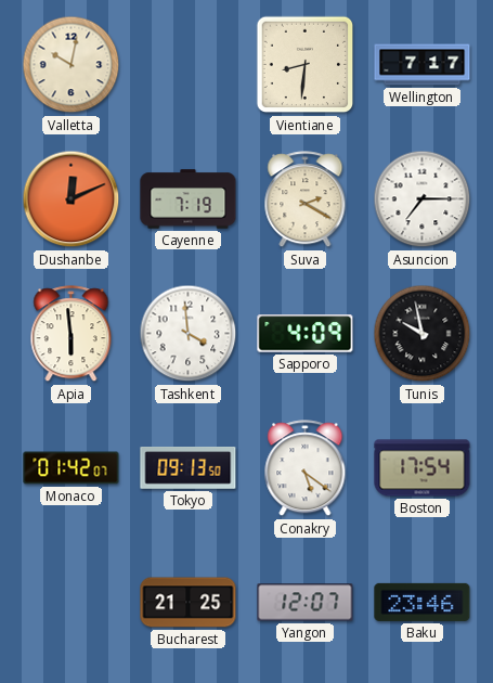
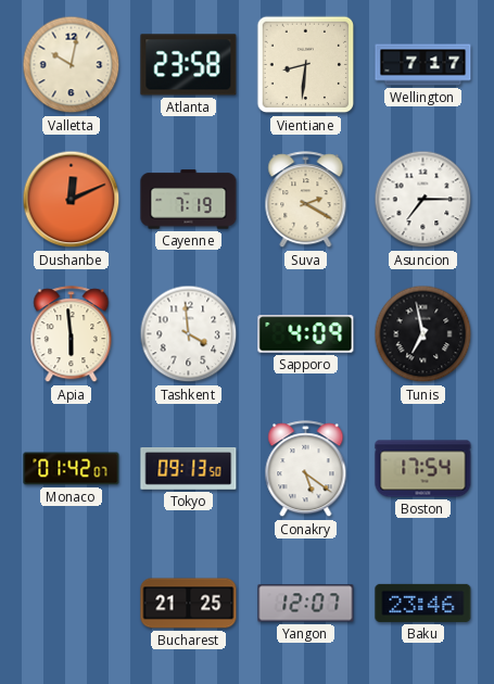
Atlanta: none -> 23:58 (189, 65)
Tunis: 9:58 -> 6:58 (423, 334)
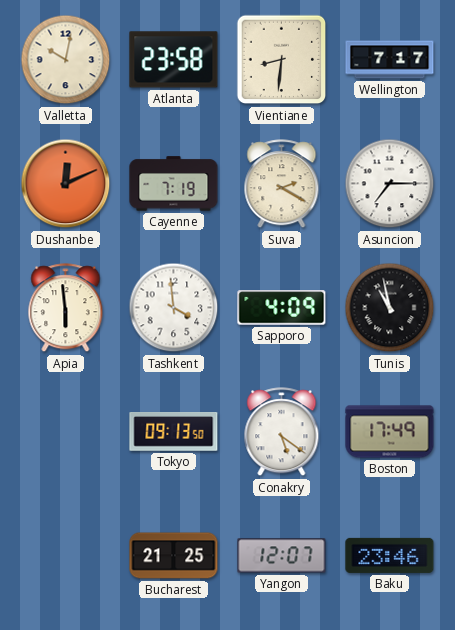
Tunis: 6:58 -> 10:58 (390, 308)
Monaco: 01:42 -> none (72, 469)
Boston: 17:54 -> 17:49 (390, 432)
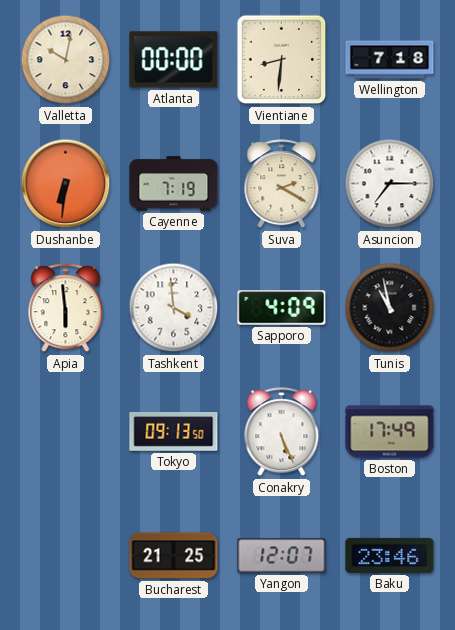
Atlanta: 23:58 -> 00:00 (174, 60)
Wellington: 7:17 -> 7:18 (390, 60)
Dushanbe: 12:11 -> 6:31 (66, 184)
Conakry: 5:21 -> 5:26 (282, 432)
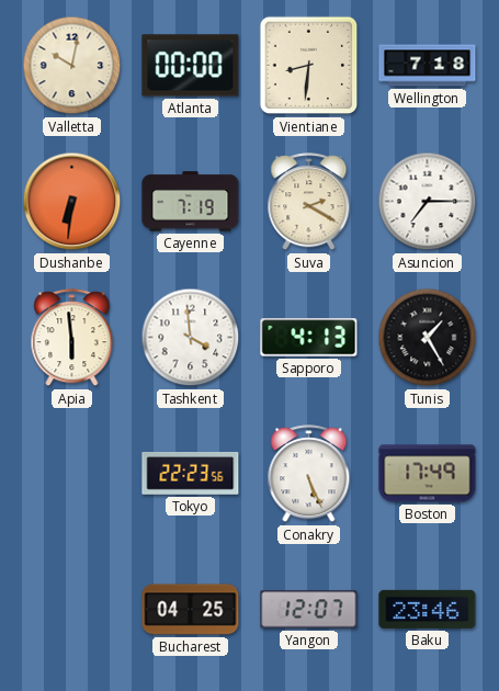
Sapporo: 4:09 -> 4:13 (309, 338)
Tunis: 10:58 -> 1:25 (428, 338)
Tokyo: 09:13 -> 22:23 (191, 474)
Bucharest: 21:25 -> 04:25 (191, 610)
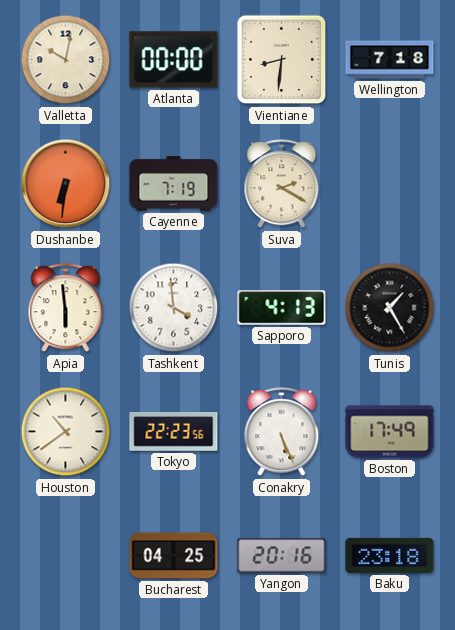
Asuncion: 7:15 -> none (428, 202)
Houston: none -> 10:39 (66, 432)
Yangon: 12:07 -> 20:16 (282, 556)
Baku: 23:46 -> 23:18 (390, 555)
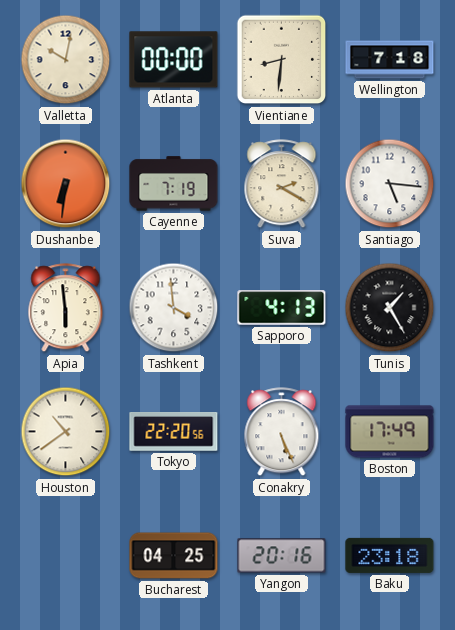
Santiago: none -> 5:16 (390, 184)
Tokyo: 22:23 -> 22:20 (174, 432)
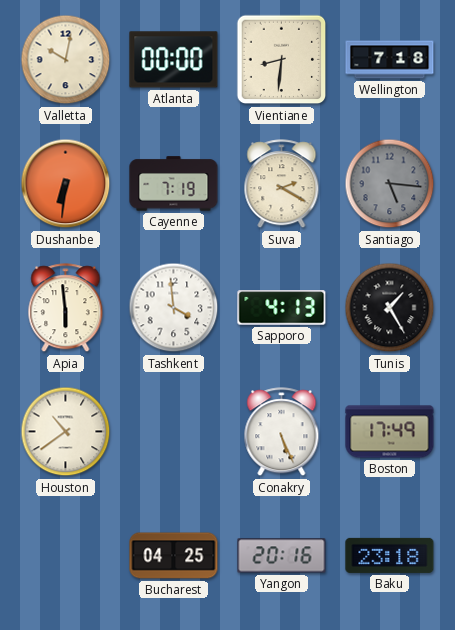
Santiago dial: white -> grey (390, 184)
Tokyo: 22:20 -> none (174, 432)
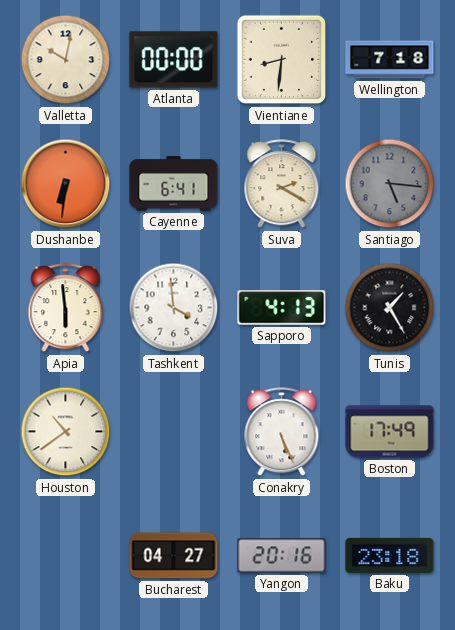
Cayenne: 7:19 -> 6:41 (174, 184)
Bucharest: 04:25 -> 04:27 (174, 556)
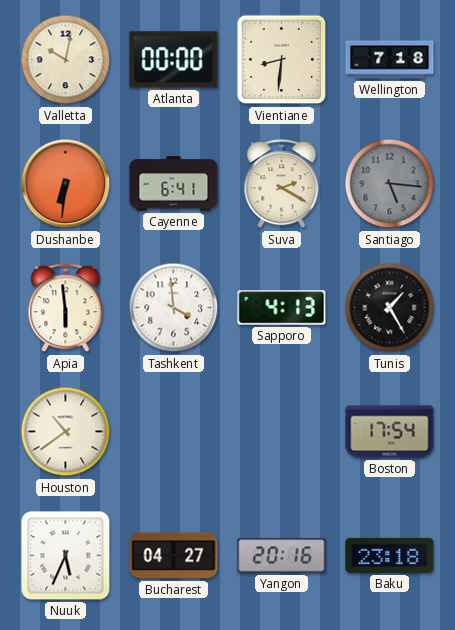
Conakry: 5:26 -> none (282, 432)
Boston: 17:49 -> 17:54 (390, 432)
Nuuk: none -> 5:34 (66, 556)
